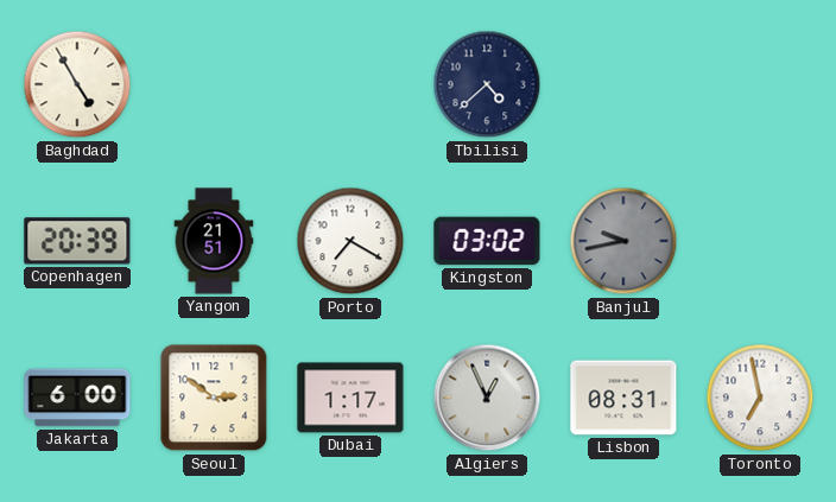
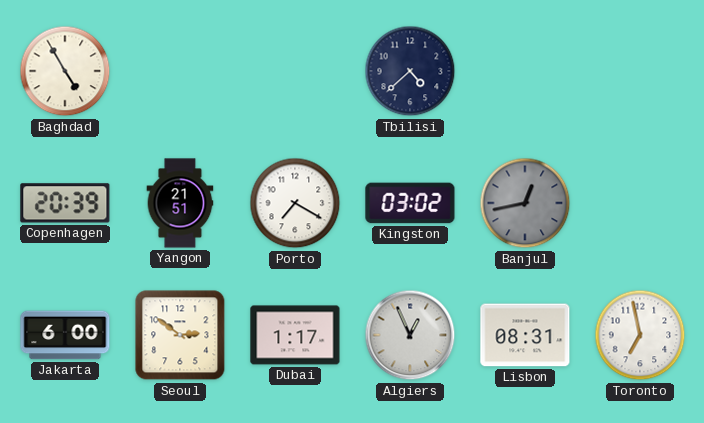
Banjul: 9:43 -> 12:43 (525, 203)
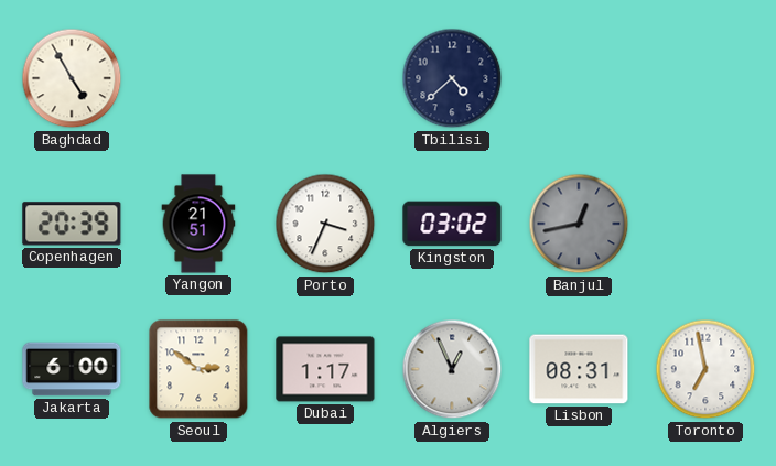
Porto: 7:20 -> 3:34 (325, 224)
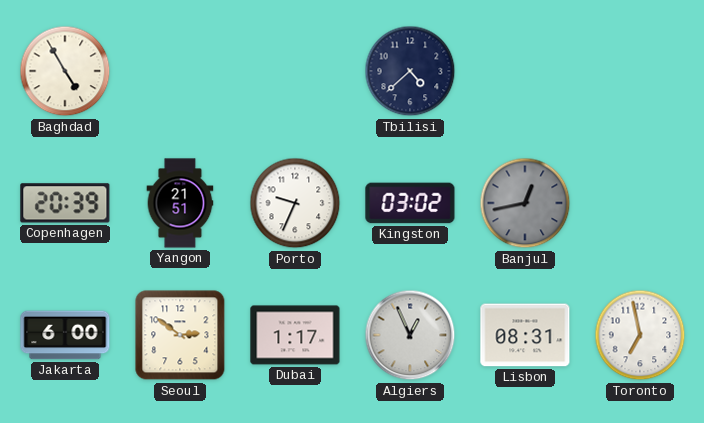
Porto: 3:34 -> 9:34 (295, 203)
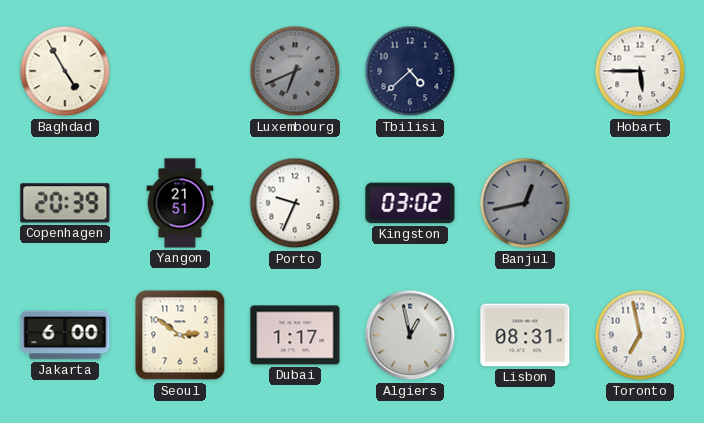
Luxembourg: none -> 6:41 (295, 71)
Hobart: none -> 5:45 (640, 71)
Algiers: 12:56 -> 12:58 (410, 335)
